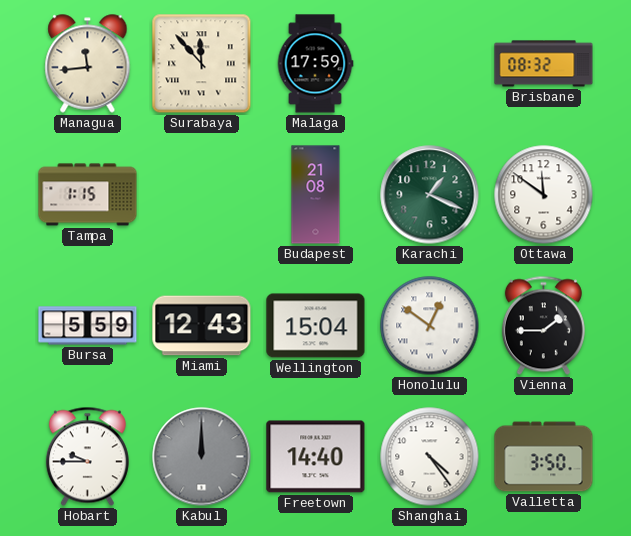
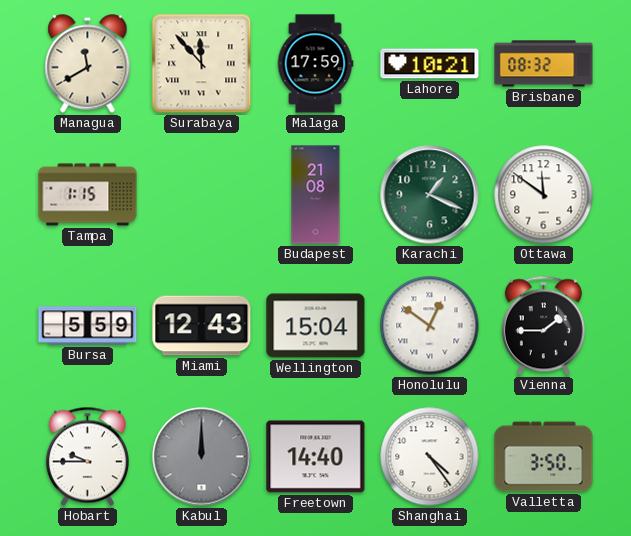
Managua: 11:44 -> 11:40 (88, 64)
Lahore: none -> 10:21 (430, 64)
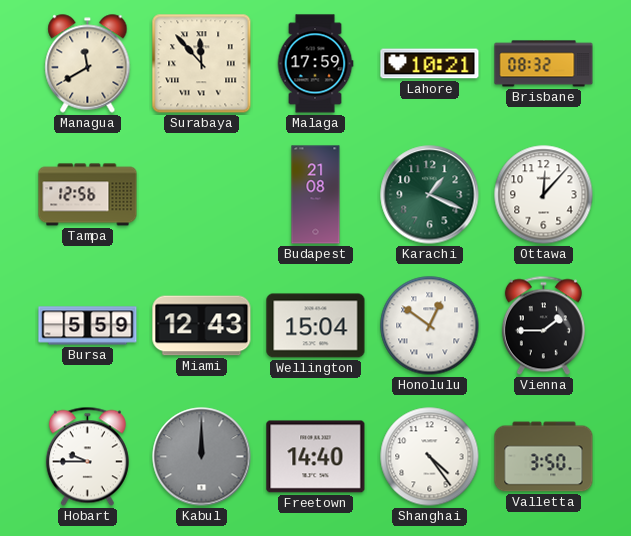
Tampa: 1:15 -> 12:56 (88, 195)
Ottawa: 11:51 -> 12:07 (544, 195)
